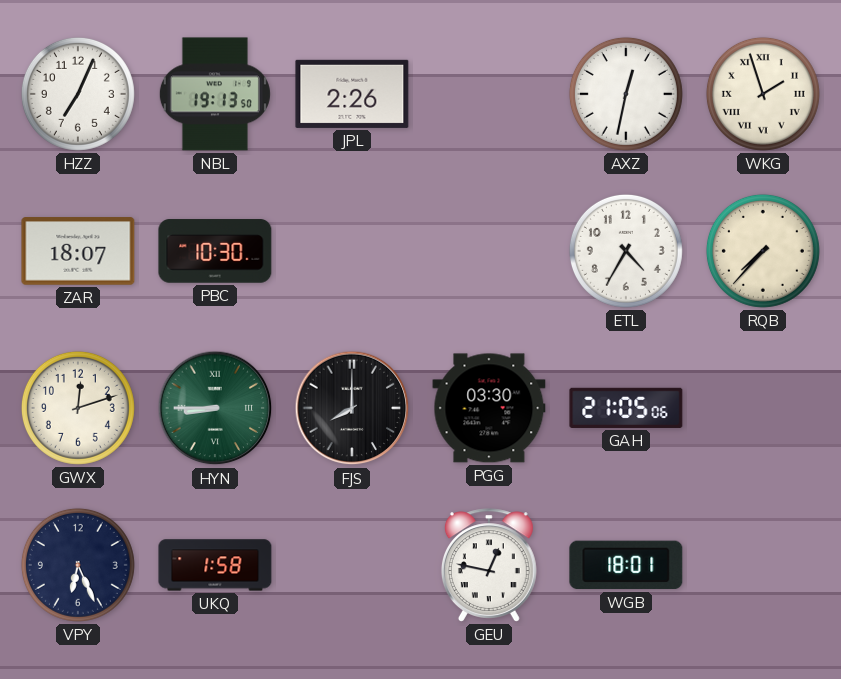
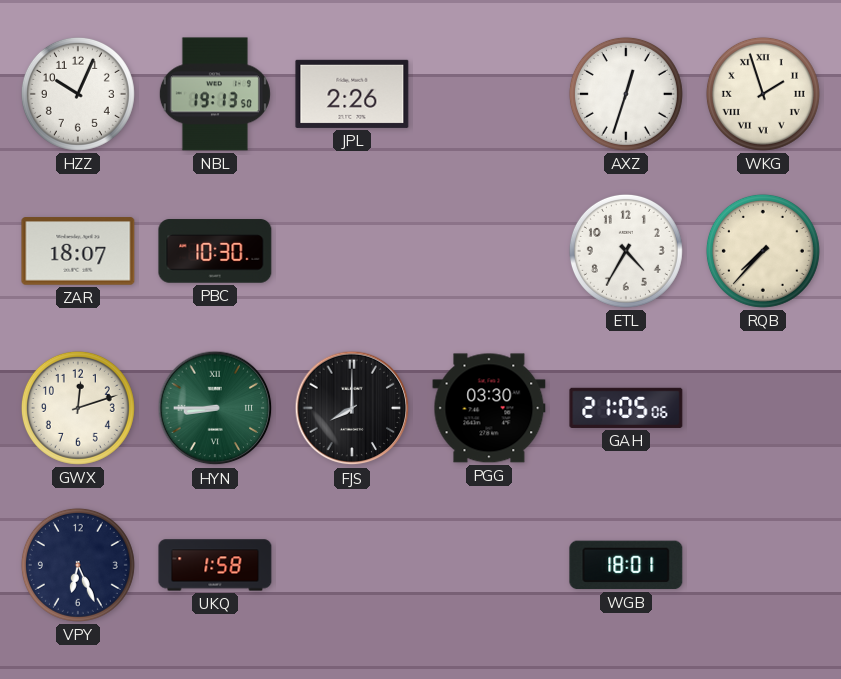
HZZ: 7:04 -> 10:04 (78, 94)
AXZ: 12:32 -> 12:33 (626, 94)
GEU: 12:47 -> none (489, 565)
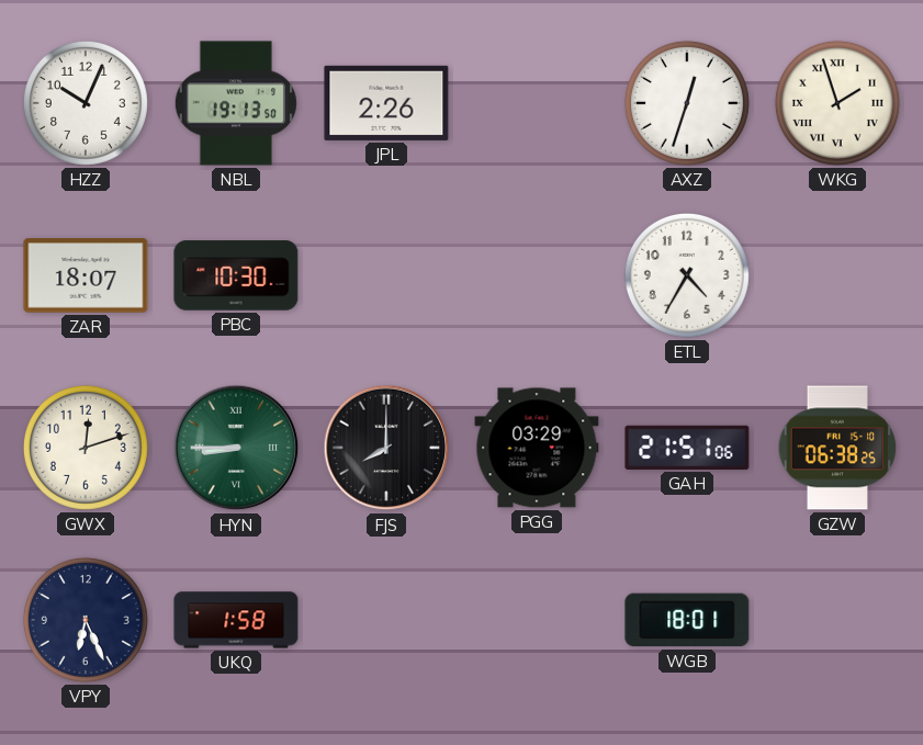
RQB: 7:37 -> none (763, 251)
PGG: 03:30 -> 03:29 (537, 448)
GAH: 21:05 -> 21:51 (687, 448)
GZW: none -> 06:38 (837, 448)
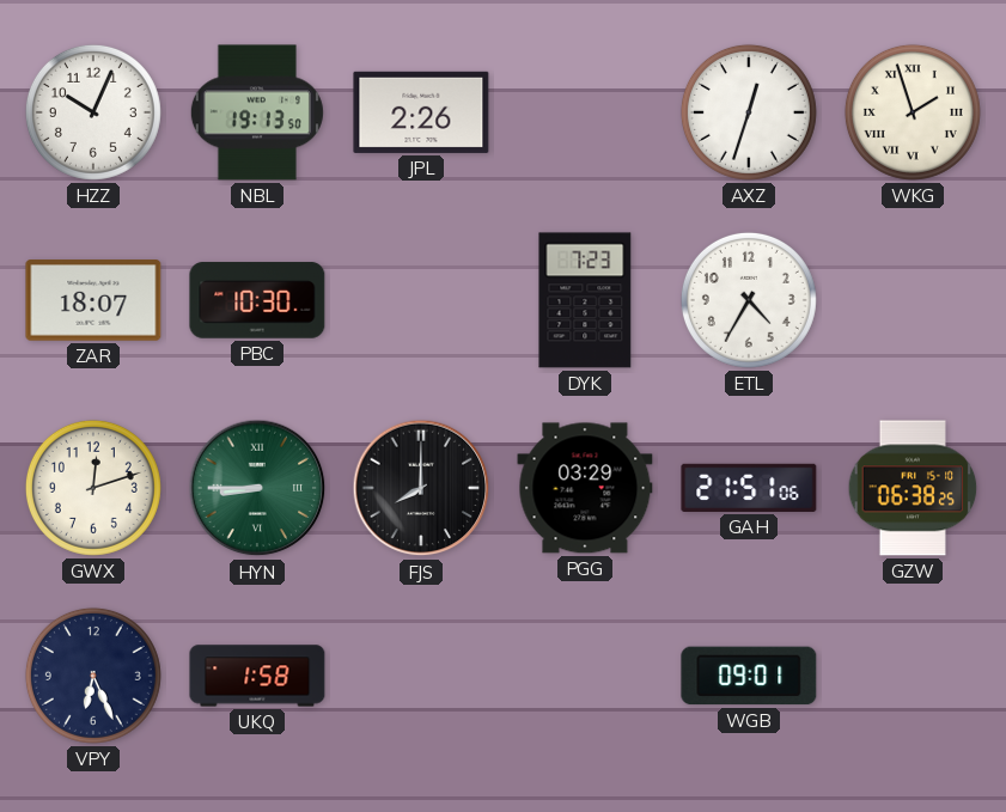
DYK: none -> 7:23 (585, 300)
WGB: 18:01 -> 09:01 (749, 676)
